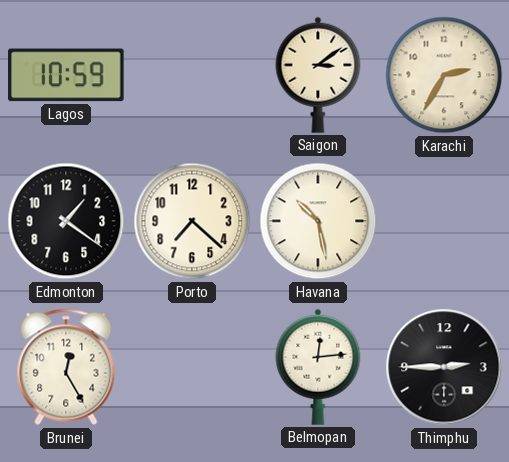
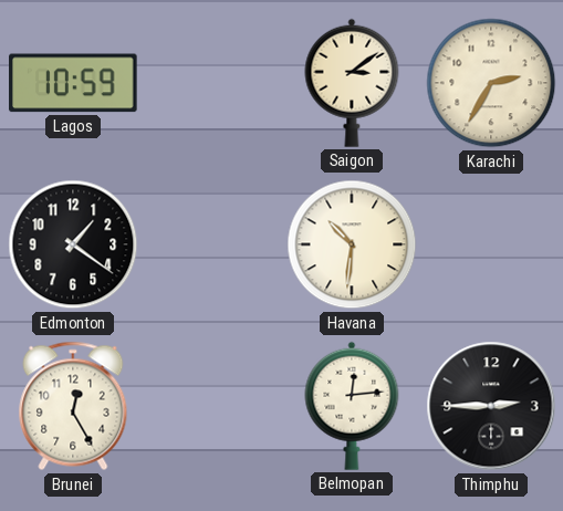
Porto: 7:22 -> none (192, 221)
Havana: 10:28 -> 10:31 (352, 244)
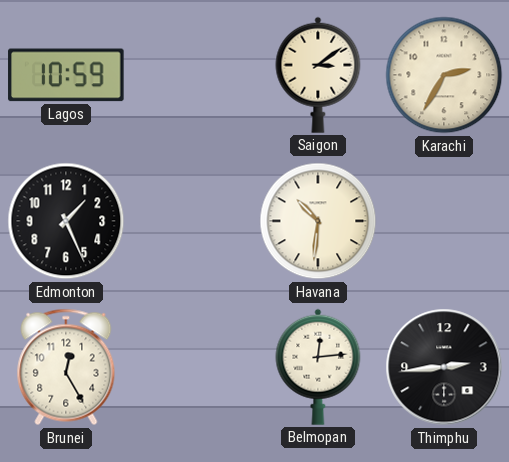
Edmonton: 1:21 -> 1:26 (66, 221)
Thimphu: 2:45 -> 2:44 (444, 367)
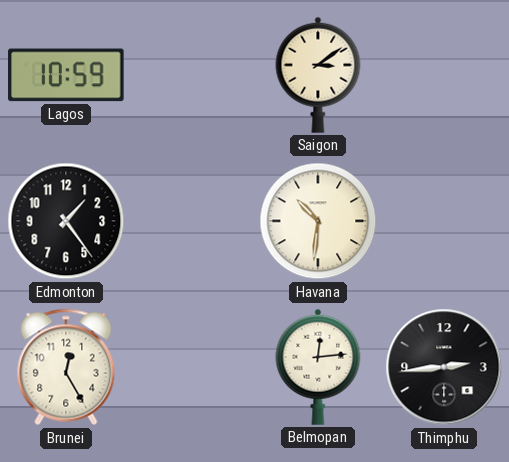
Karachi: 2:35 -> none (444, 75)
Edmonton: 1:26 -> 1:24 (66, 221)
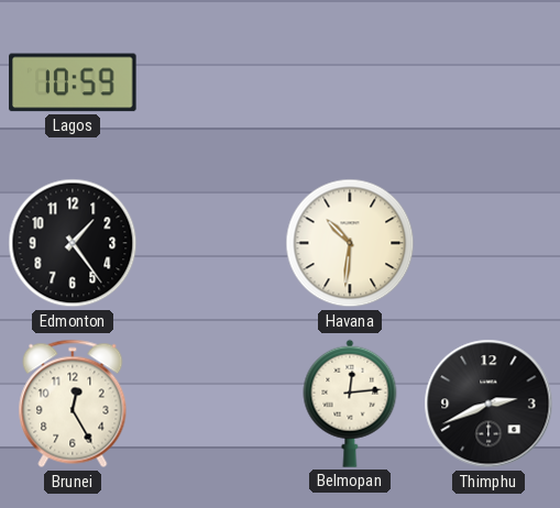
Saigon: 3:09 -> none (318, 75)
Thimphu: 2:44 -> 2:41 (488, 404)
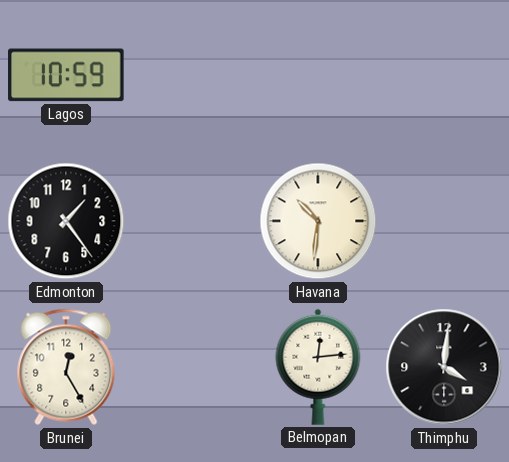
Thimphu: 2:41 -> 4:01 (444, 367)
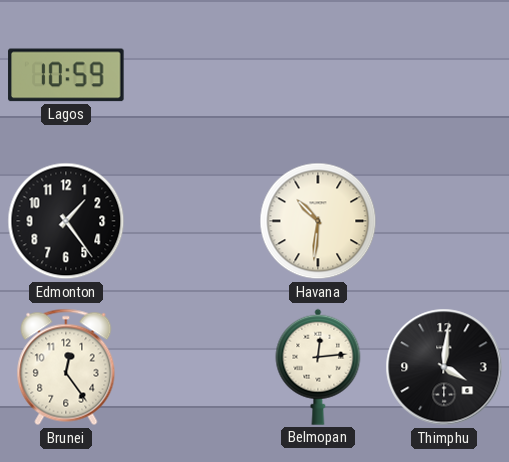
Brunei: 12:25 -> 12:24 (66, 367)
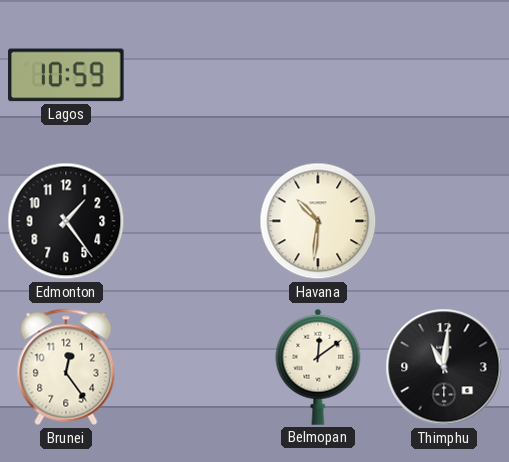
Belmopan: 12:14 -> 12:09 (318, 367)
Thimphu: 4:01 -> 11:01 (444, 367)
